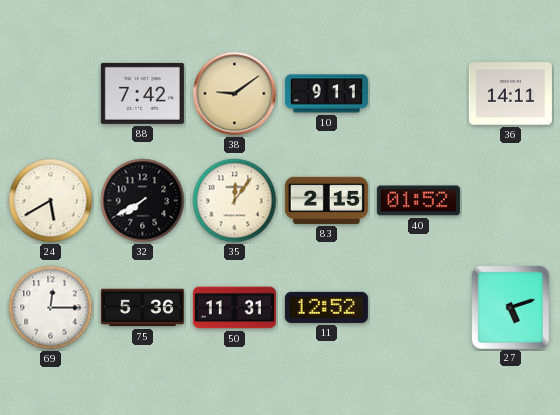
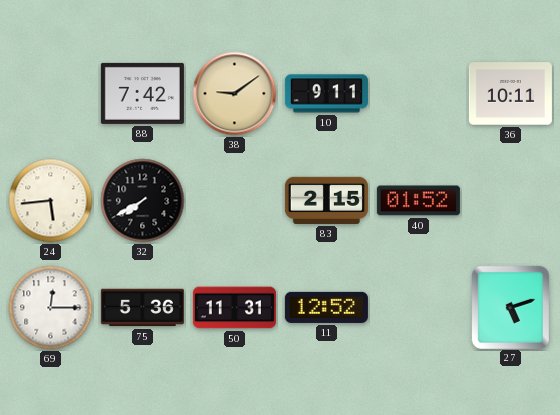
36: 14:11 -> 10:11 (510, 94)
24: 5:40 -> 5:44 (51, 201)
35: 12:06 -> none (235, 201)
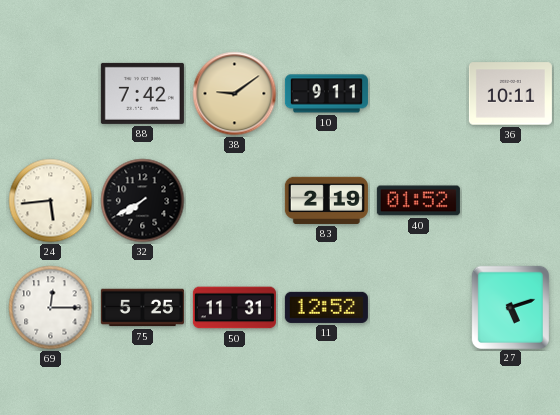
83: 2:15 -> 2:19 (326, 200)
75: 5:36 -> 5:25 (142, 308)
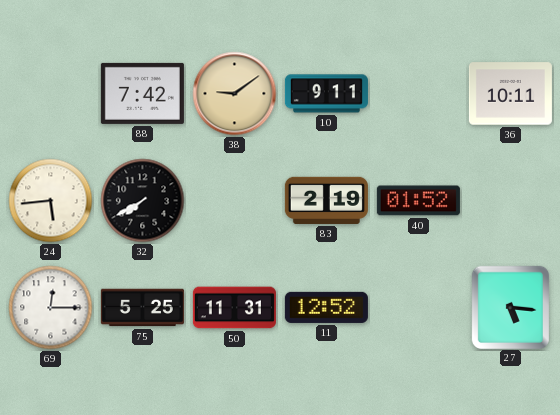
27: 5:12 -> 5:16 (510, 307)
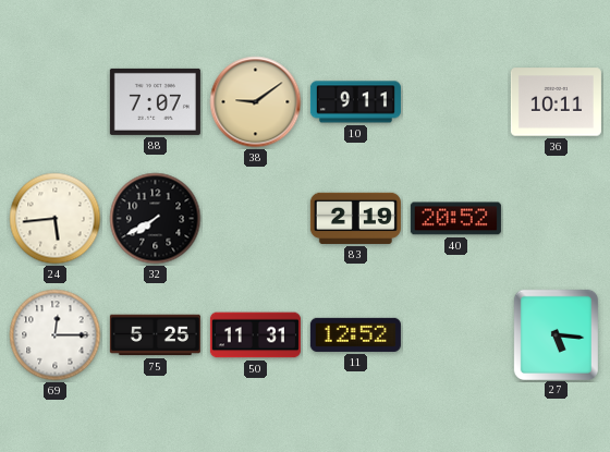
88: 7:42 -> 7:07 (155, 101)
40: 01:52 -> 20:52 (455, 219)
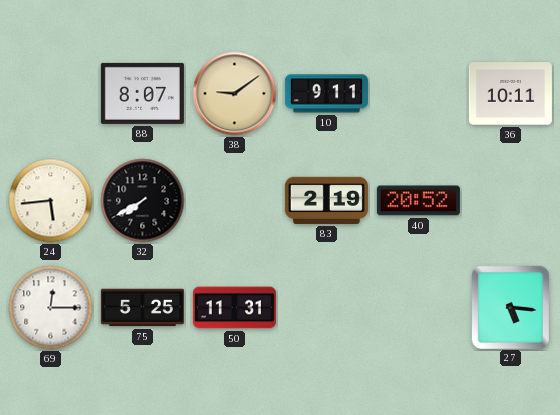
88: 7:07 -> 8:07 (142, 93)
11: 12:52 -> none (355, 334)
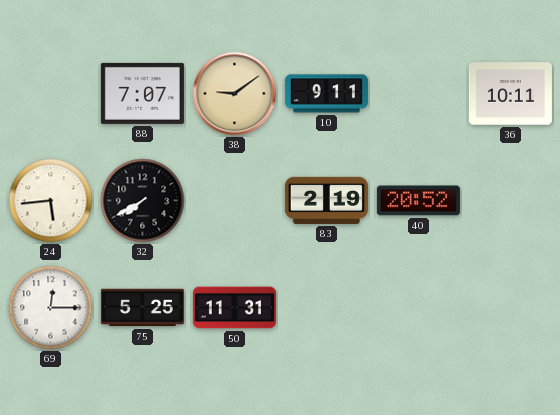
88: 8:07 -> 7:07 (142, 93)
27: 5:16 -> none (510, 307)
